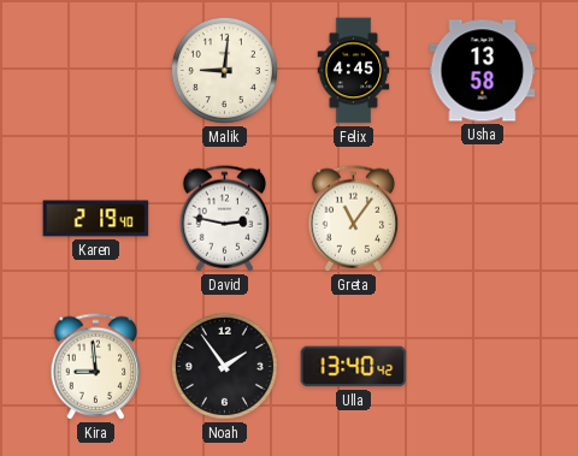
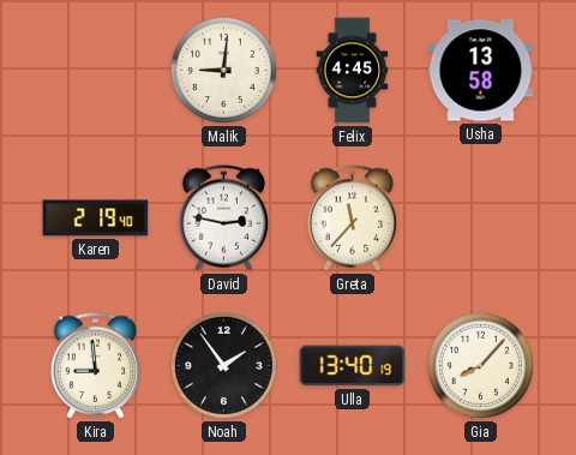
Greta: 11:06 -> 11:37 (353, 218)
Ulla: 13:40:42 -> 13:40:19 (353, 366)
Gia: none -> 8:07 (480, 365)
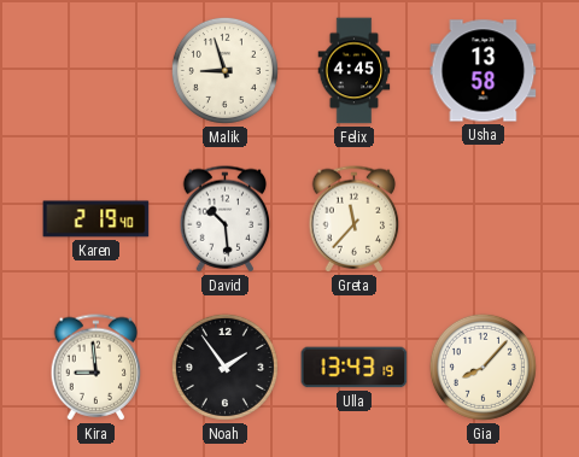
Malik: 9:01 -> 8:57 (224, 70)
David: 2:47 -> 10:29 (226, 219)
Ulla: 13:40 -> 13:43 (355, 368)
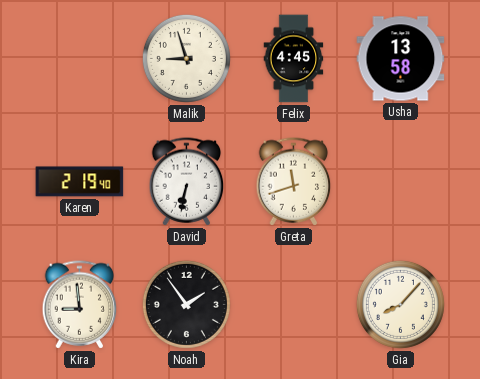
David: 10:29 -> 6:32 (187, 182)
Greta: 11:37 -> 11:42 (294, 182)
Ulla: 13:43 -> none (355, 368)
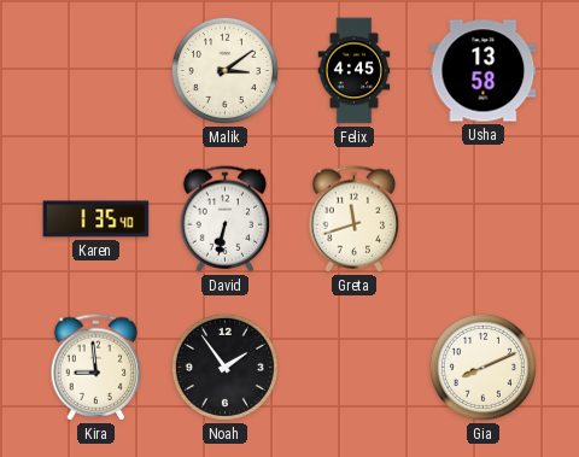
Malik: 8:57 -> 3:09 (224, 70)
Karen: 2:19 -> 1:35 (96, 219)
Gia: 8:07 -> 8:11 (482, 367)
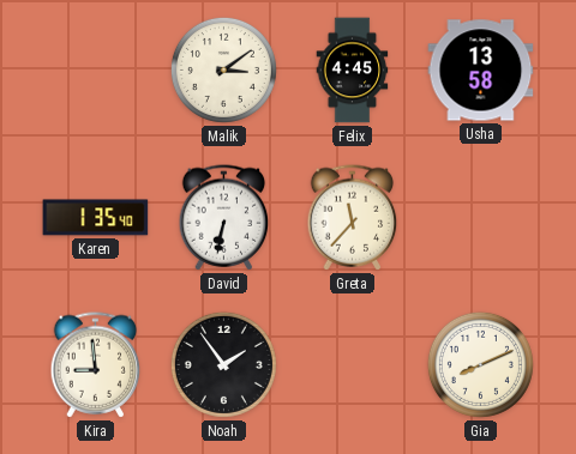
Greta: 11:42 -> 11:37 (353, 218)
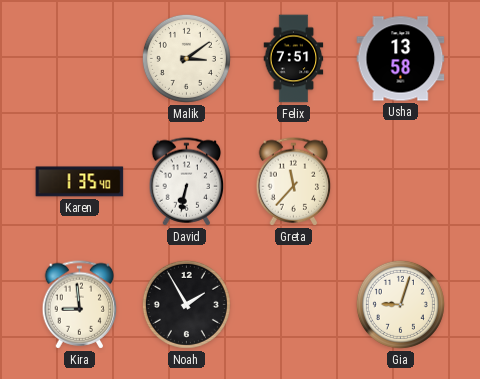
Felix: 4:45 -> 7:51 (294, 59)
Noah: 1:54 -> 1:55 (186, 304)
Gia: 8:11 -> 9:03 (400, 304)
